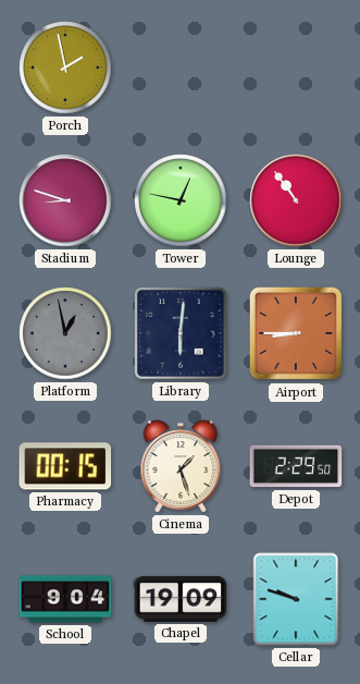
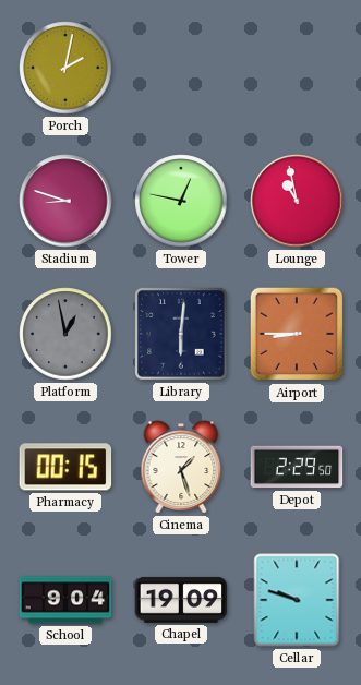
Porch: 1:58 -> 2:02 (65, 68)
Lounge: 10:54 -> 10:58 (297, 201)
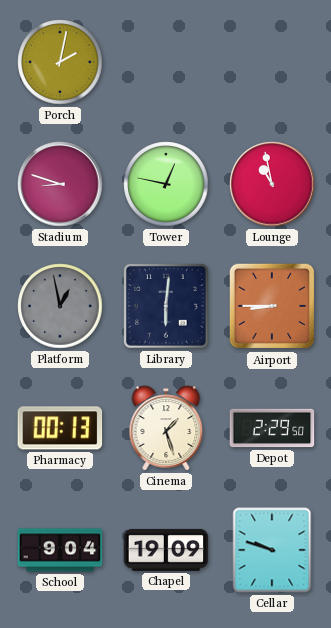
Pharmacy: 00:15 -> 00:13 (60, 428)
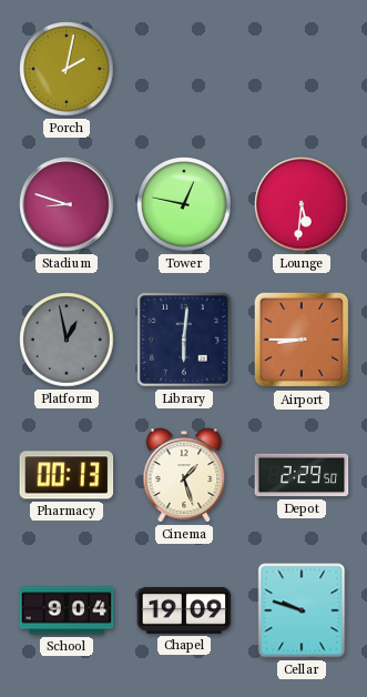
Lounge: 10:58 -> 5:31 (302, 204)
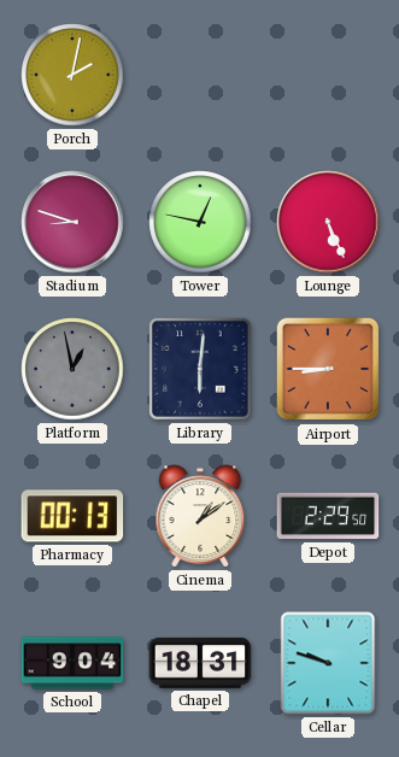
Lounge: 5:31 -> 5:26 (328, 222)
Cinema: 1:27 -> 1:09 (200, 516)
Chapel: 19:09 -> 18:31 (200, 663)
